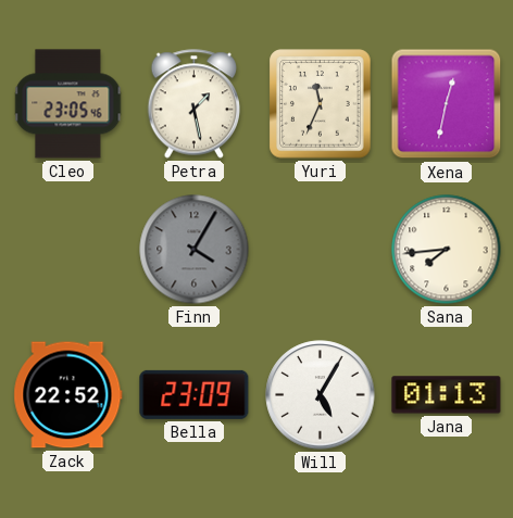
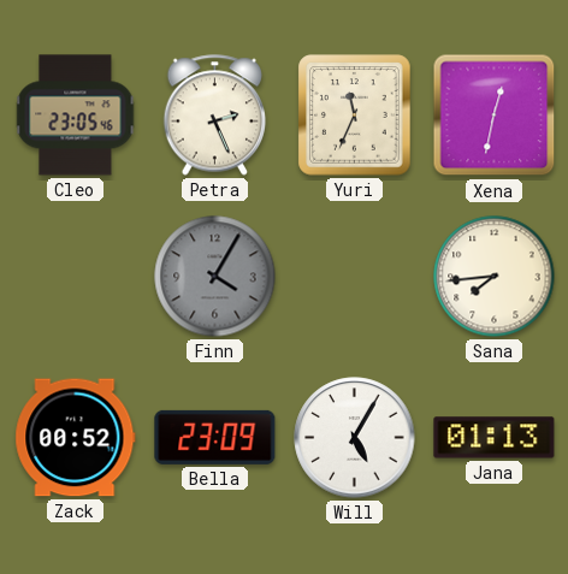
Petra: 1:28 -> 2:26 (215, 116)
Zack: 22:52 -> 00:52 (76, 438)
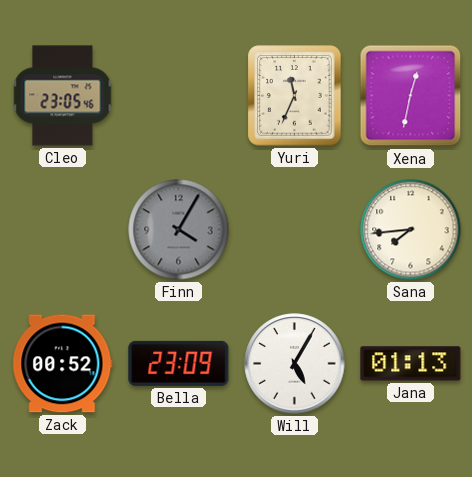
Petra: 2:26 -> none (215, 116)
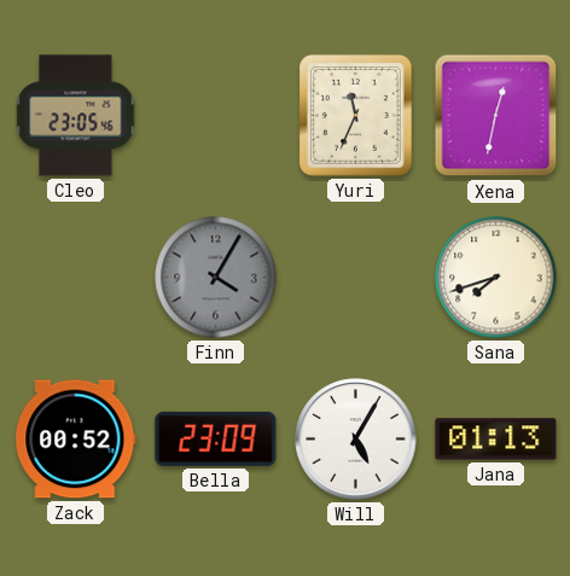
Sana: 7:44 -> 7:42 (496, 278)
